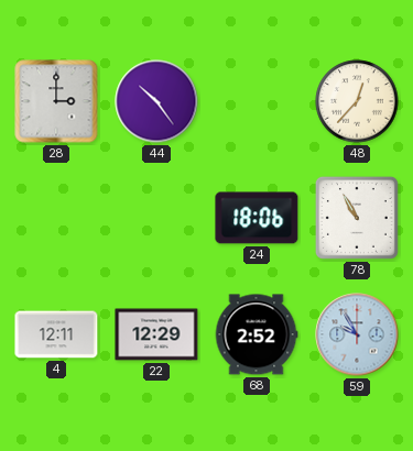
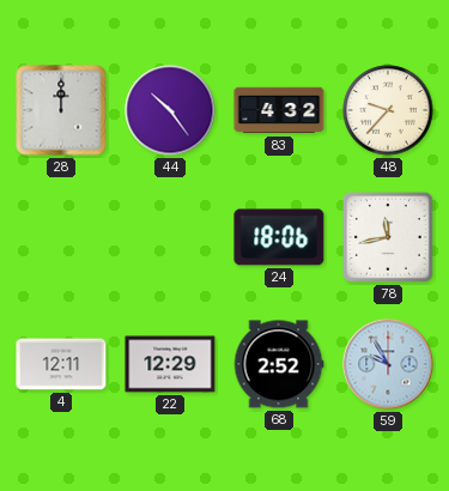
28: 3:00 -> 12:00 (61, 110)
83: none -> 4:32 (279, 110)
48: 12:37 -> 9:37 (388, 110)
78: 10:55 -> 11:43 (388, 237)
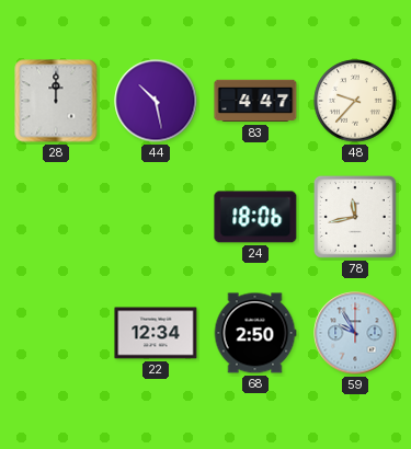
44: 10:24 -> 10:28 (156, 101)
83: 4:32 -> 4:47 (255, 101)
4: 12:11 -> none (61, 364)
22: 12:29 -> 12:34 (156, 333)
68: 2:52 -> 2:50 (255, 333)
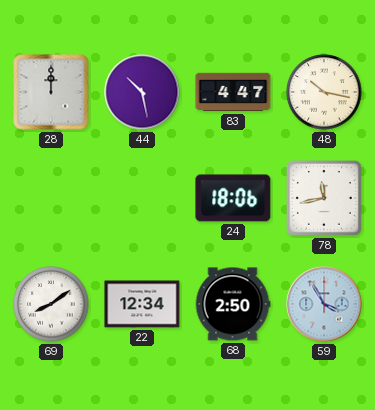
48: 9:37 -> 10:17 (324, 92)
69: none -> 8:09 (51, 304)
59: 9:55 -> 3:55 (324, 304)
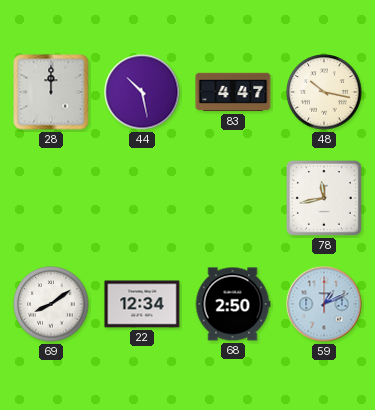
24: 18:06 -> none (233, 198)
59: 3:55 -> 1:11 (324, 304)
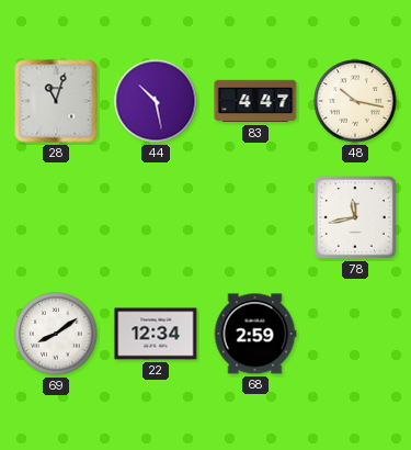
28: 12:00 -> 11:03 (56, 101)
68: 2:50 -> 2:59 (255, 334)
59: 1:11 -> none (324, 304)
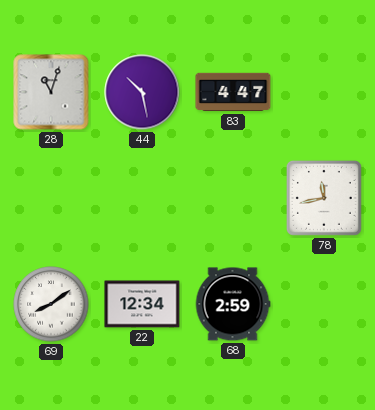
48: 10:17 -> none (355, 101)
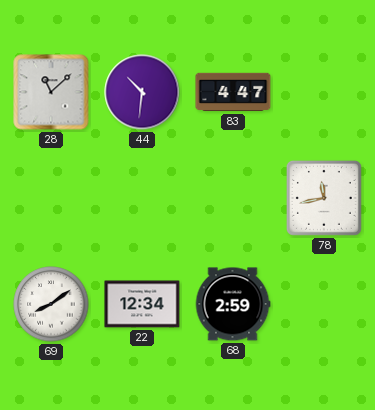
28: 11:03 -> 11:08 (51, 92)
44: 10:28 -> 10:31 (142, 92)
